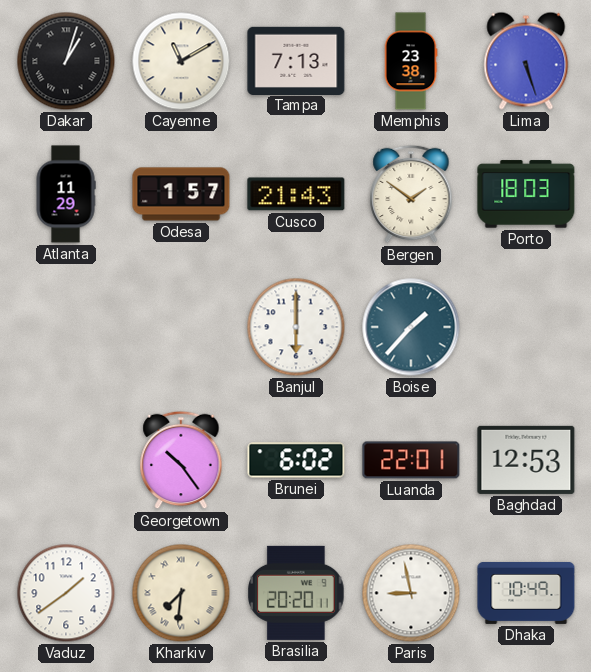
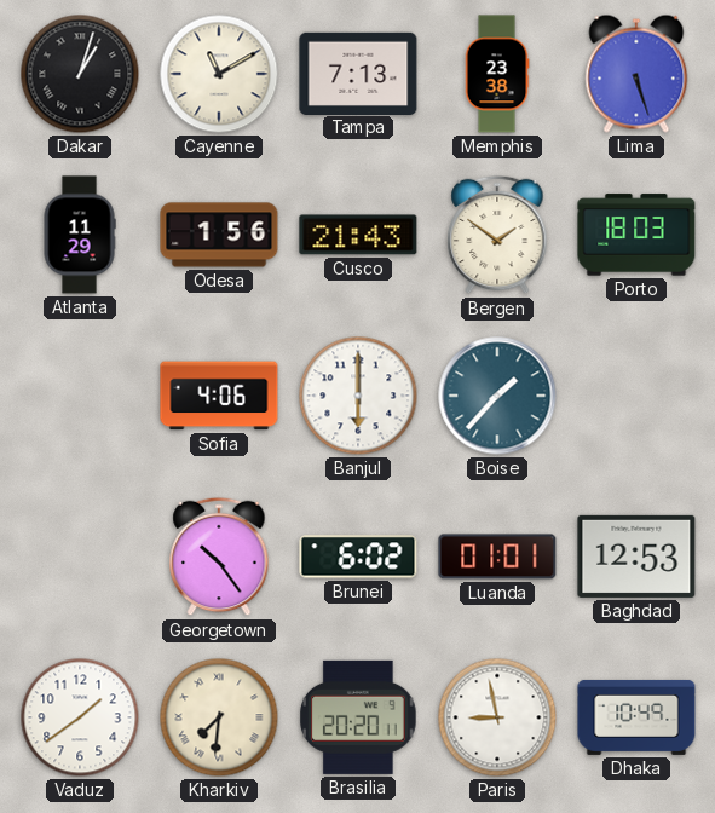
Odesa: 1:57 -> 1:56 (219, 235)
Sofia: none -> 4:06 (219, 396)
Luanda: 22:01 -> 01:01 (497, 557)
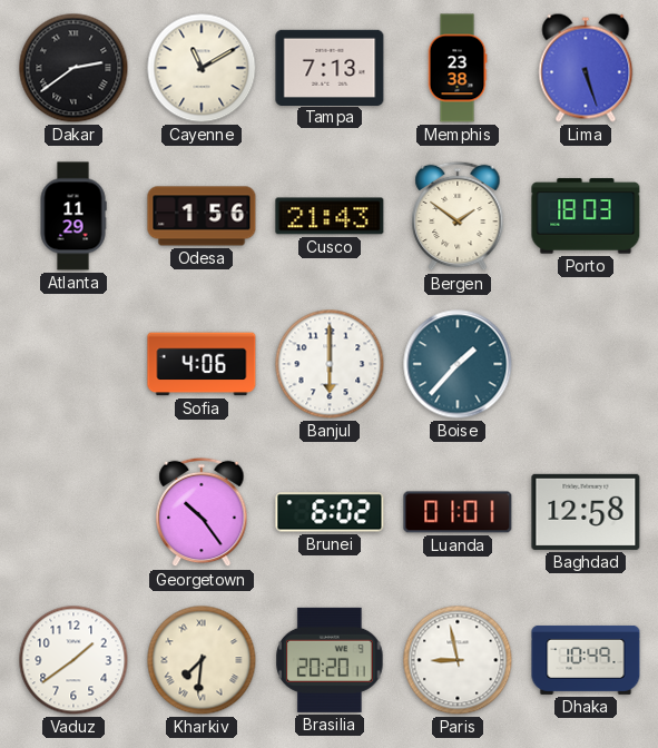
Dakar: 1:03 -> 2:39 (73, 68)
Baghdad: 12:53 -> 12:58 (586, 512)
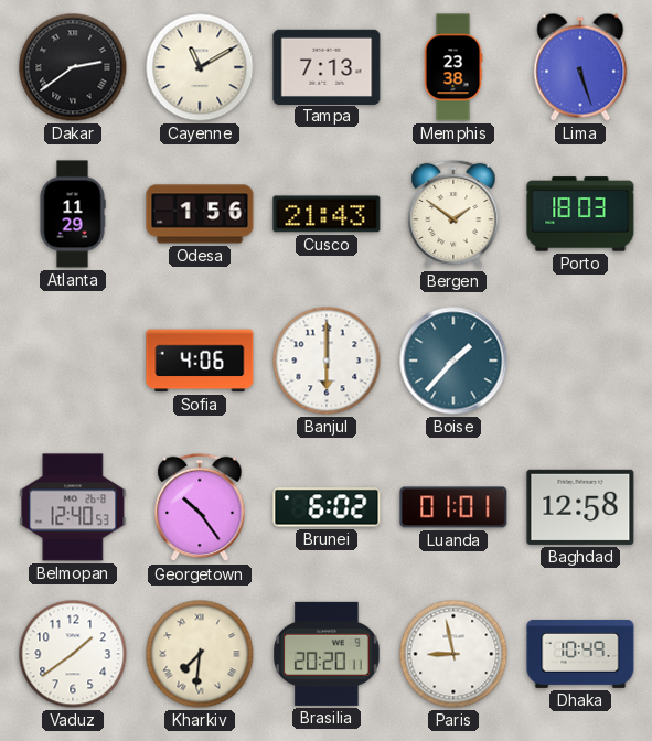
Belmopan: none -> 12:40 (73, 507)
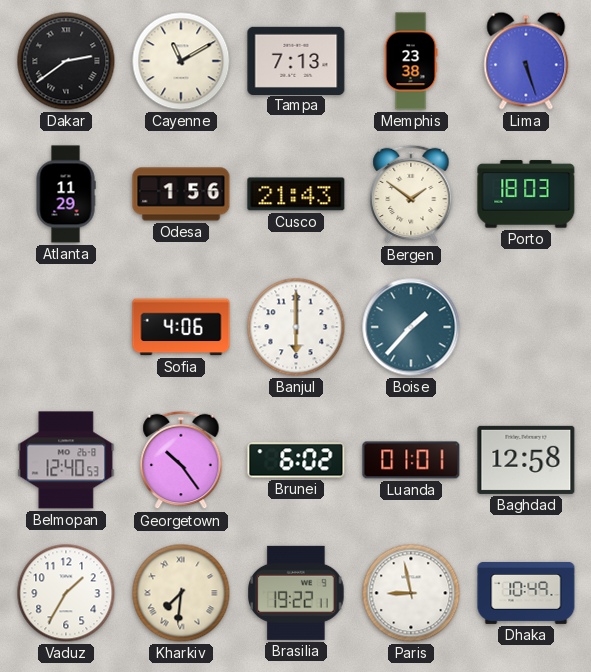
Vaduz: 1:39 -> 1:35 (66, 593)
Brasilia: 20:20 -> 19:22 (296, 593)
